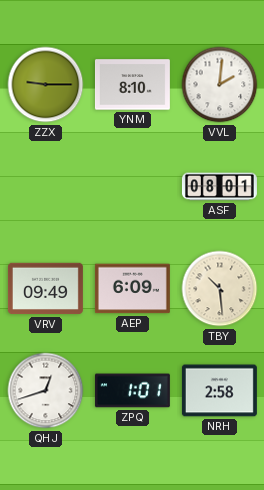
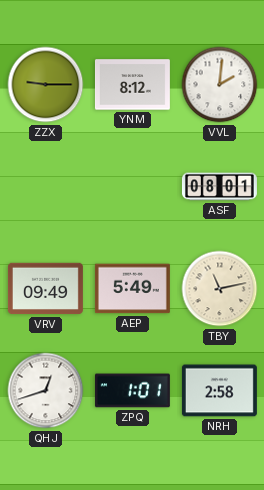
YNM: 8:10 -> 8:12 (132, 85)
AEP: 6:09 -> 5:49 (132, 289)
TBY: 10:29 -> 11:13 (220, 289)
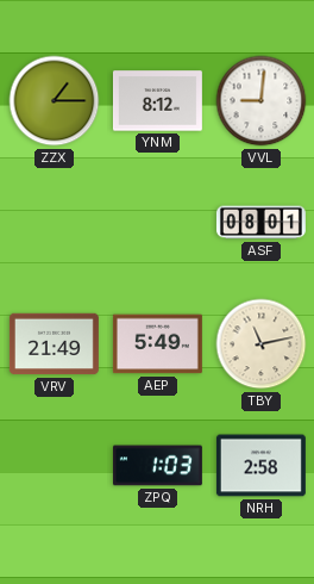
ZZX: 9:15 -> 1:15 (55, 101)
VVL: 2:01 -> 9:01 (262, 101)
VRV: 09:49 -> 21:49 (54, 344)
QHJ: 12:42 -> none (46, 391)
ZPQ: 1:01 -> 1:03 (157, 466)
